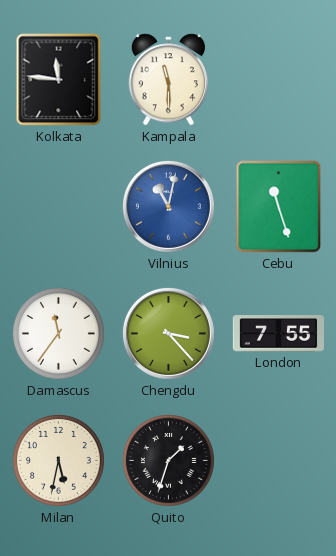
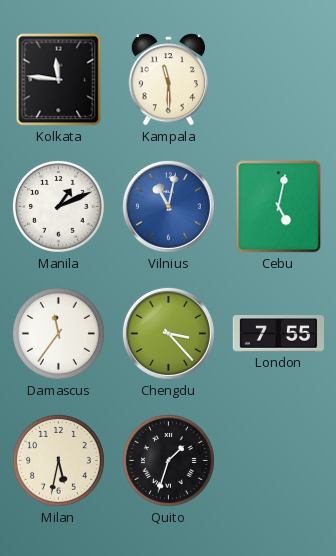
Manila: none -> 1:11 (58, 206)
Cebu: 11:27 -> 5:02 (279, 207)
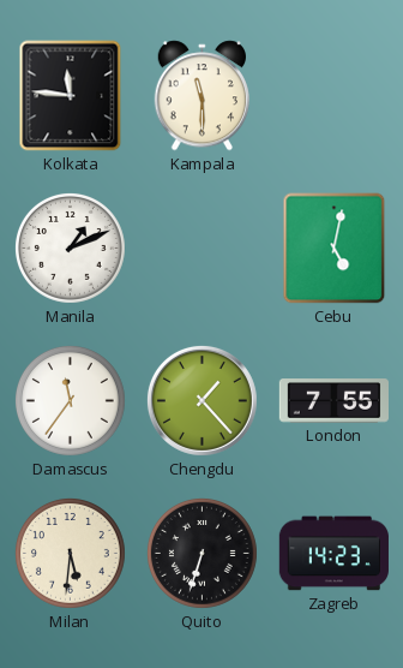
Vilnius: 11:02 -> none (168, 206)
Chengdu: 3:23 -> 1:23 (201, 400)
Milan: 5:32 -> 5:31 (70, 553)
Quito: 1:33 -> 6:33 (201, 553)
Zagreb: none -> 14:23 (333, 554)
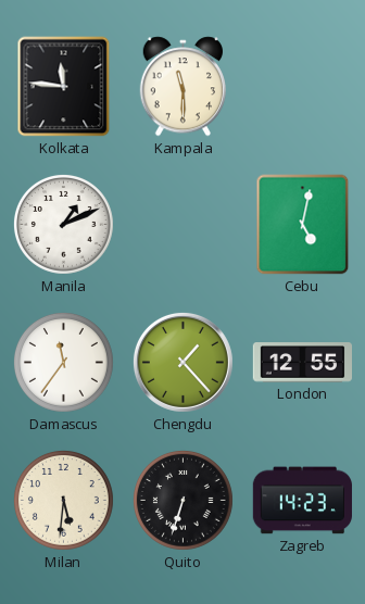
London: 7:55 -> 12:55 (302, 363)
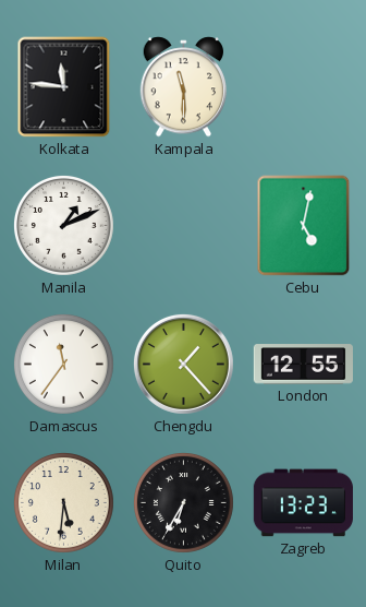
Quito: 6:33 -> 6:35 (183, 502)
Zagreb: 14:23 -> 13:23 (303, 503)
